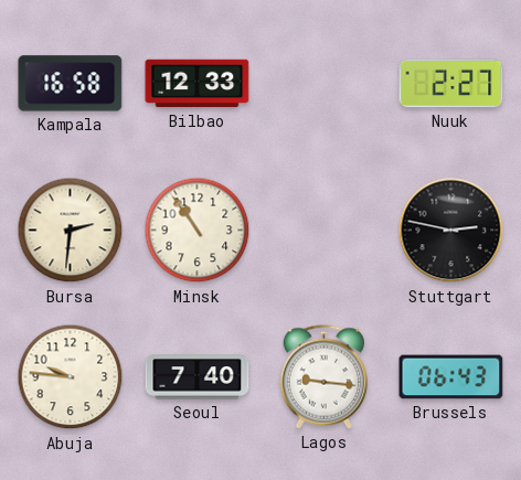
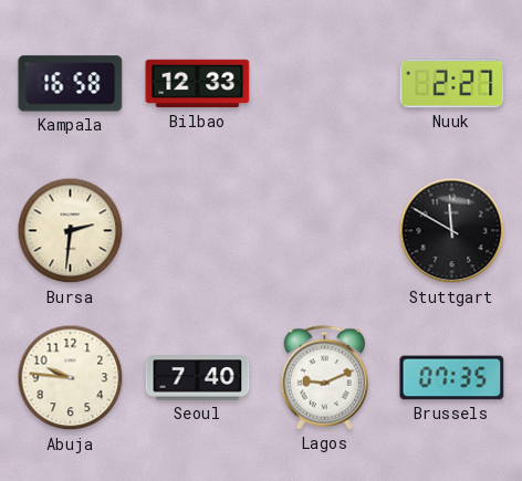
Minsk: 10:54 -> none (198, 231)
Stuttgart: 2:47 -> 11:50 (452, 231)
Lagos: 9:16 -> 9:11 (324, 378)
Brussels: 06:43 -> 07:35 (452, 378)
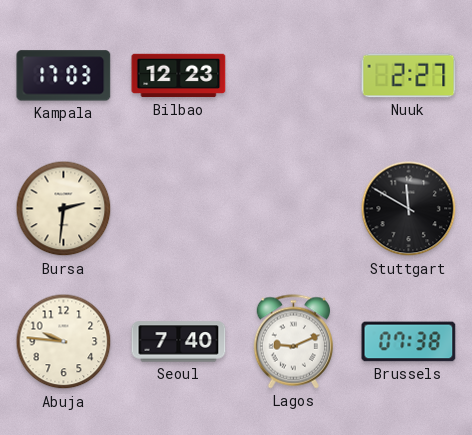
Kampala: 16:58 -> 17:03 (64, 76)
Bilbao: 12:33 -> 12:23 (179, 76)
Brussels: 07:35 -> 07:38 (409, 342)
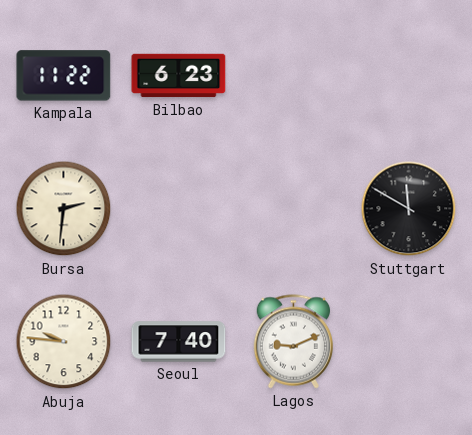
Kampala: 17:03 -> 11:22 (64, 76)
Bilbao: 12:23 -> 6:23 (179, 76)
Nuuk: 2:27 -> none (409, 76)
Brussels: 07:38 -> none (409, 342)
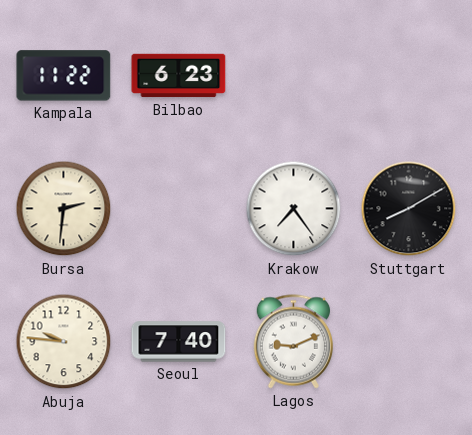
Krakow: none -> 7:24 (294, 209)
Stuttgart: 11:50 -> 8:10 (409, 209)
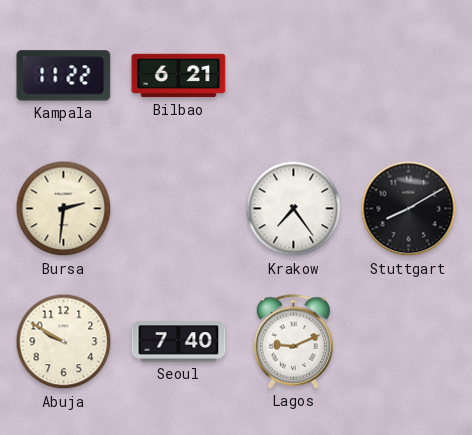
Bilbao: 6:23 -> 6:21 (179, 76)
Abuja: 9:46 -> 9:50 (64, 342)
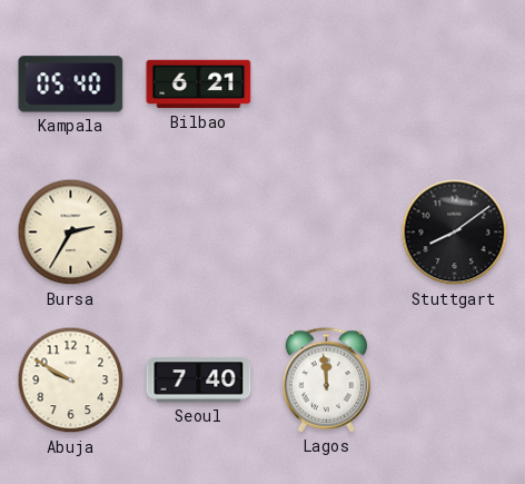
Kampala: 11:22 -> 05:40 (71, 85)
Bursa: 2:31 -> 2:35 (71, 233)
Krakow: 7:24 -> none (294, 209)
Stuttgart: 8:10 -> 8:09 (455, 233)
Lagos: 9:11 -> 11:59 (326, 381)
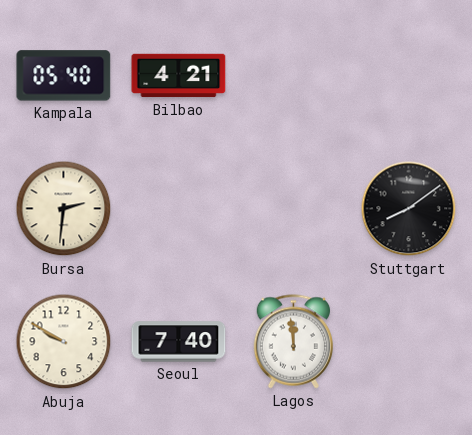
Bilbao: 6:21 -> 4:21 (179, 76)
Bursa: 2:35 -> 2:31 (64, 209)
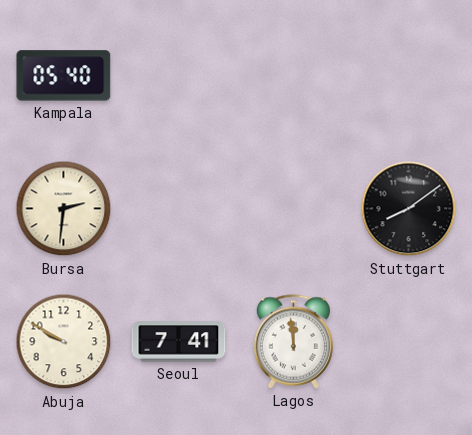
Bilbao: 4:21 -> none (179, 76)
Seoul: 7:40 -> 7:41 (179, 342)
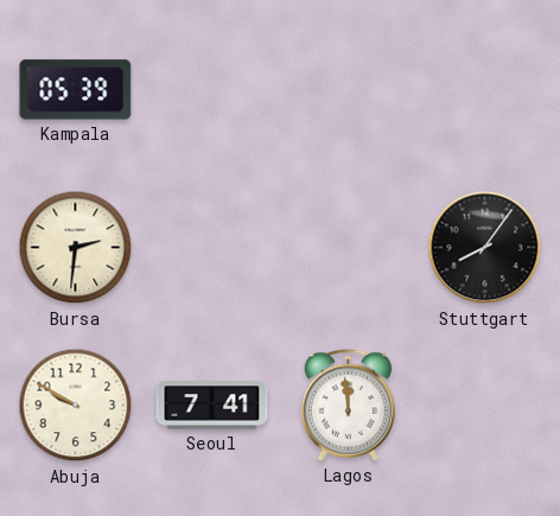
Kampala: 05:40 -> 05:39 (76, 90)
Stuttgart: 8:09 -> 8:06 (485, 248)
